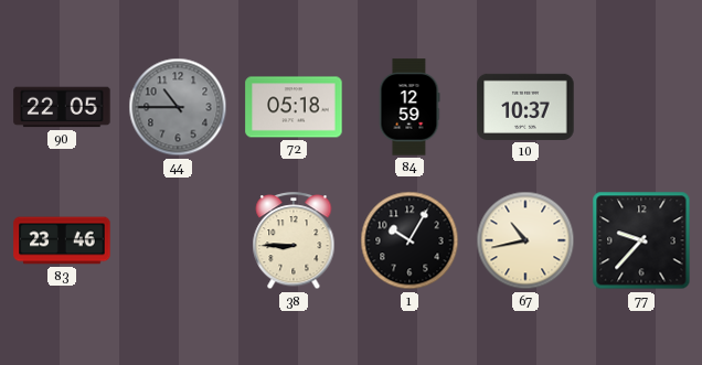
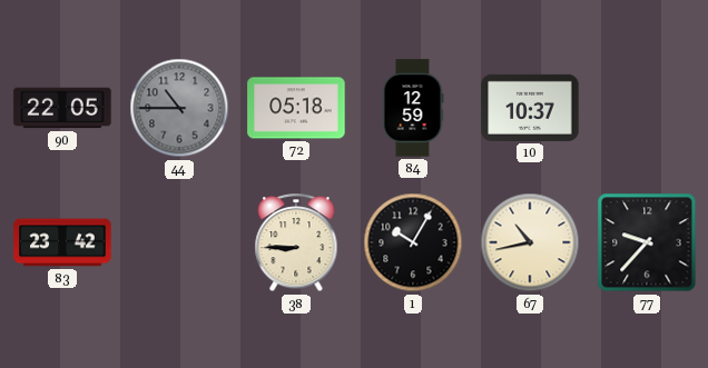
83: 23:46 -> 23:42 (62, 242)
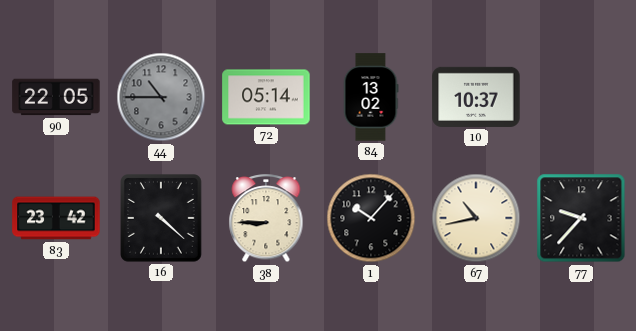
72: 05:18 -> 05:14 (266, 97)
84: 12:59 -> 13:02 (371, 97)
16: none -> 4:22 (162, 219)
1: 10:05 -> 10:07 (371, 218)
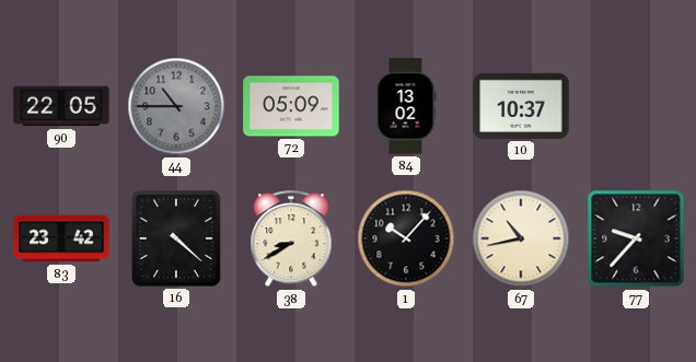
72: 05:14 -> 05:09 (291, 106)
38: 8:45 -> 8:40 (291, 240)
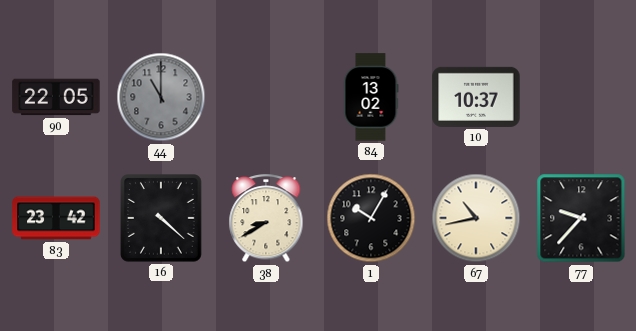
44: 10:45 -> 11:00 (161, 97)
72: 05:09 -> none (291, 106)
1: 10:07 -> 10:05 (371, 218)
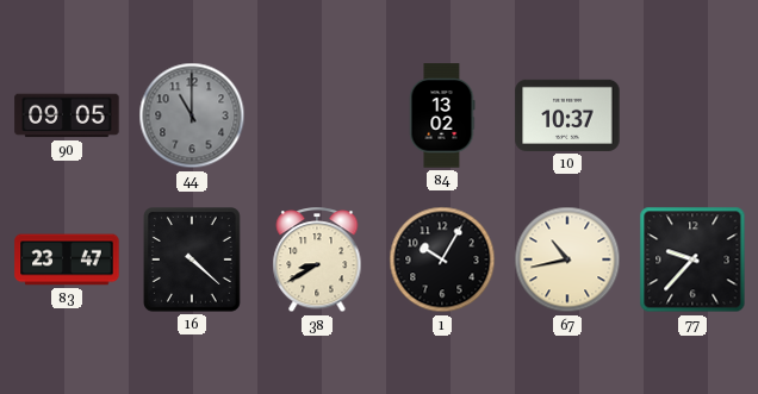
90: 22:05 -> 09:05 (67, 115)
83: 23:42 -> 23:47 (67, 259)
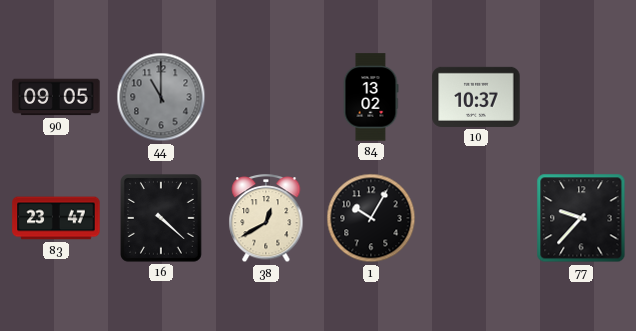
38: 8:40 -> 12:40 (266, 219)
67: 10:43 -> none (567, 259)
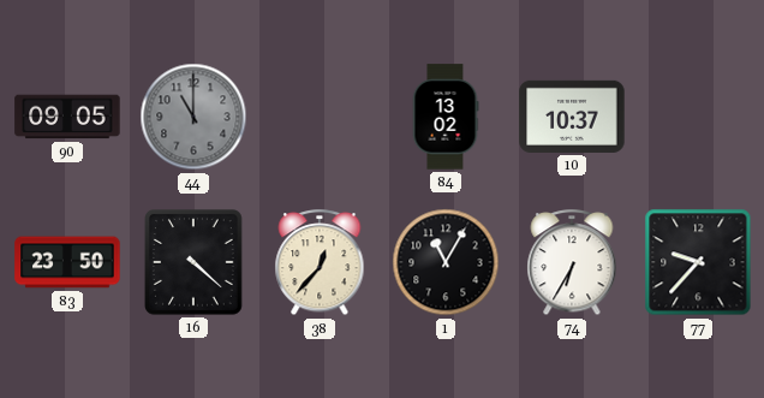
83: 23:47 -> 23:50 (67, 262)
38: 12:40 -> 12:37 (320, 263)
1: 10:05 -> 11:05 (446, 262)
74: none -> 6:35 (572, 263)
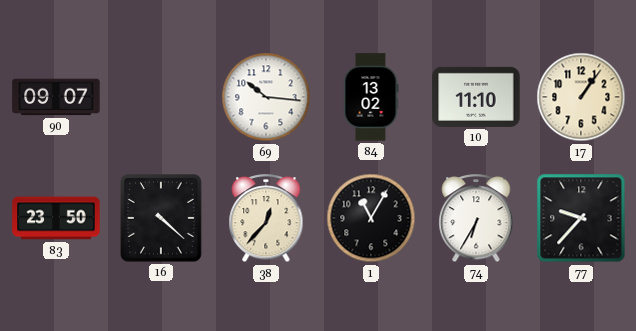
90: 09:05 -> 09:07 (56, 97)
44: 11:00 -> none (193, 117)
69: none -> 10:16 (266, 97)
10: 10:37 -> 11:10 (476, 97)
17: none -> 1:06 (581, 97)
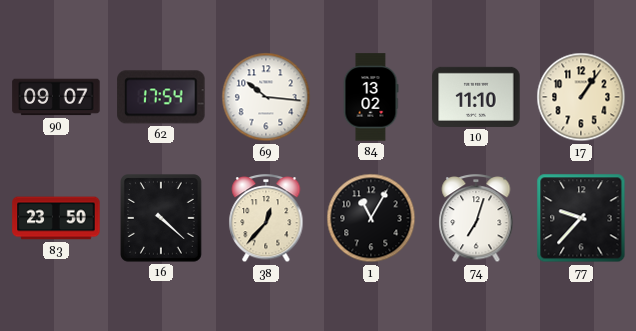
62: none -> 17:54 (161, 97)
74: 6:35 -> 7:03 (476, 219)
